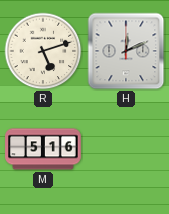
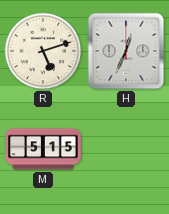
H: 12:11 -> 12:34 (126, 51)
M: 5:16 -> 5:15 (43, 149)
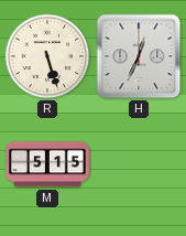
R: 5:12 -> 5:27 (47, 56)
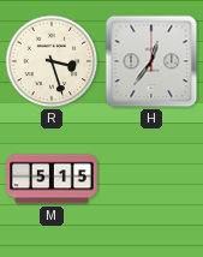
R: 5:27 -> 3:27 (52, 61)
H: 12:34 -> 12:36 (151, 61)
